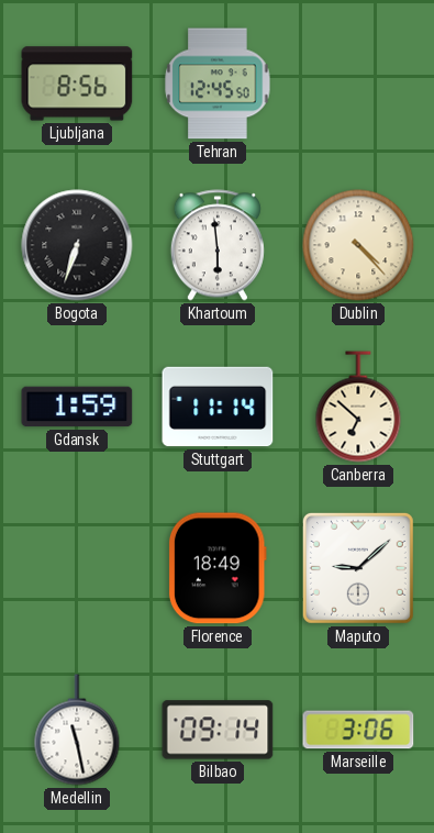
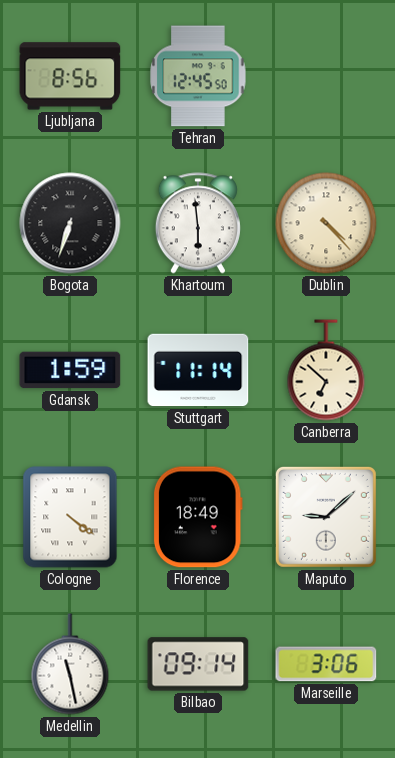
Cologne: none -> 4:21 (70, 517)
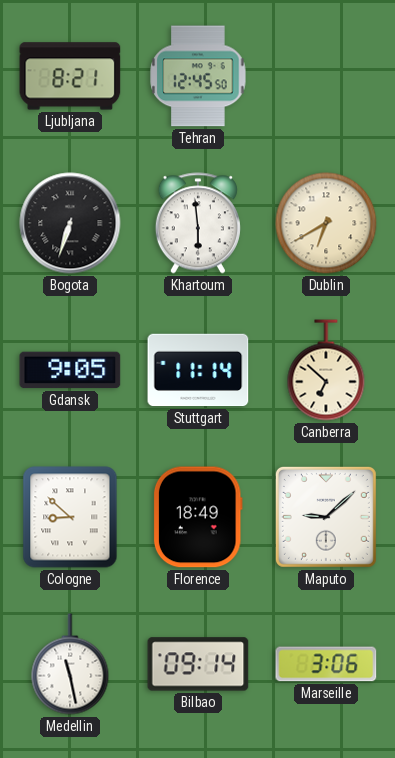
Ljubljana: 8:56 -> 8:21 (70, 76)
Dublin: 4:23 -> 6:40 (326, 223)
Gdansk: 1:59 -> 9:05 (70, 370)
Cologne: 4:21 -> 8:52 (70, 517)
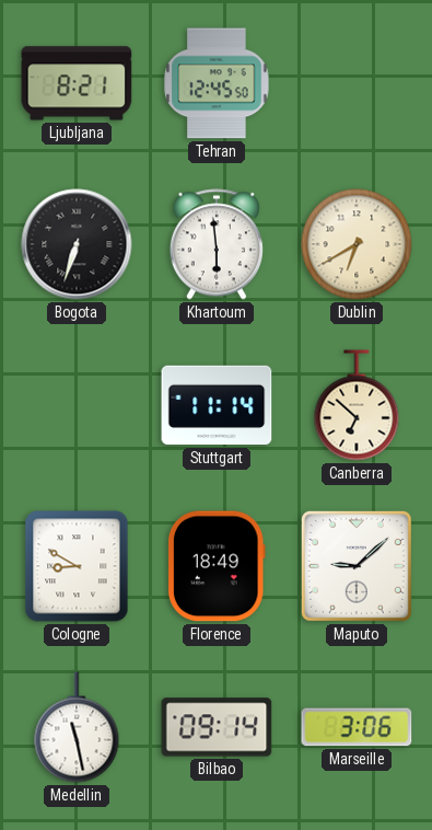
Gdansk: 9:05 -> none (70, 370)
Cologne: 8:52 -> 8:50 (77, 566)
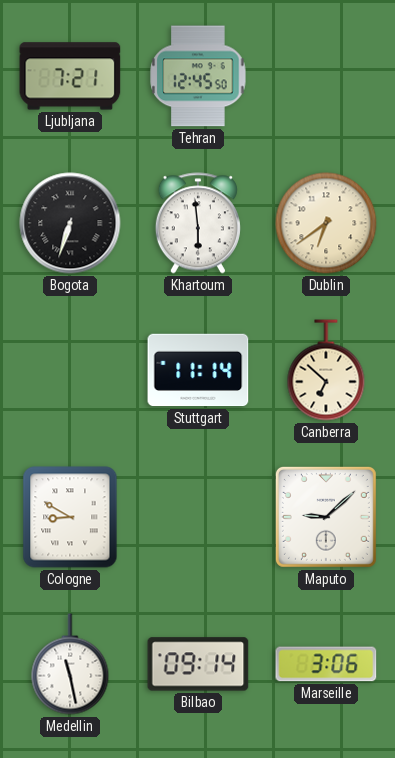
Ljubljana: 8:21 -> 7:21 (70, 76)
Dublin: 6:40 -> 6:39 (326, 223)
Florence: 18:49 -> none (217, 566)
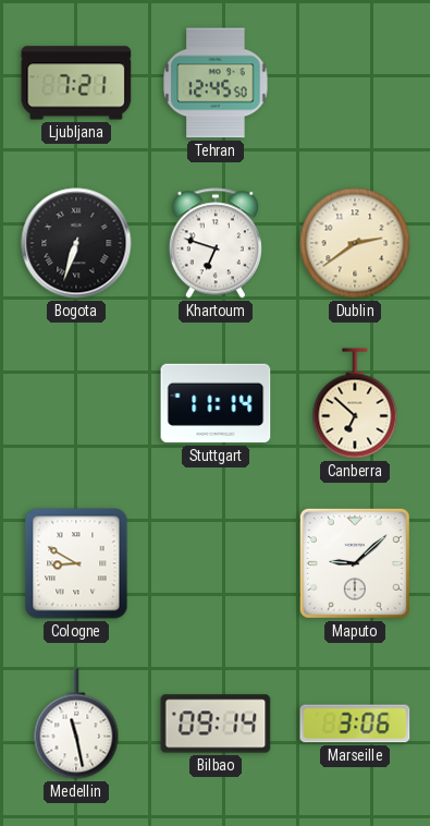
Khartoum: 5:59 -> 6:48 (216, 243)
Dublin: 6:39 -> 2:39 (355, 243)
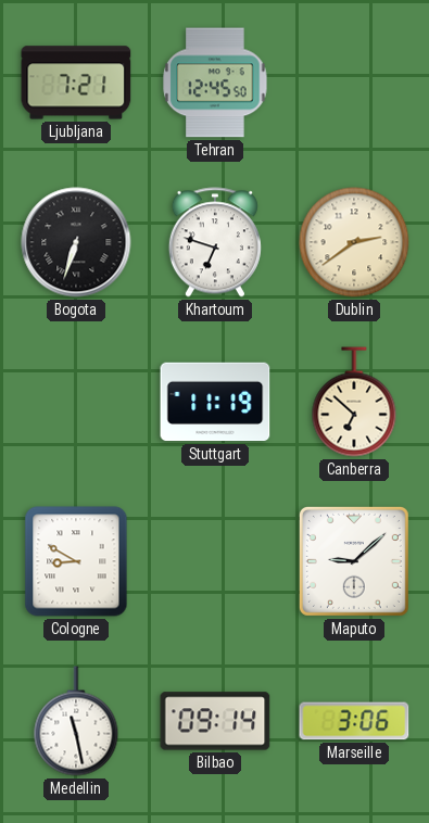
Stuttgart: 11:14 -> 11:19 (215, 402)
